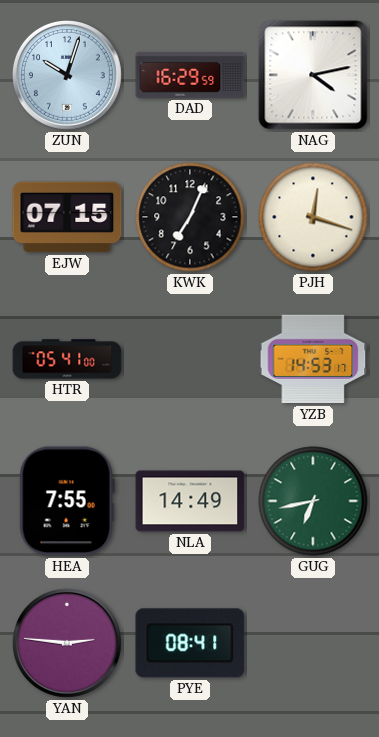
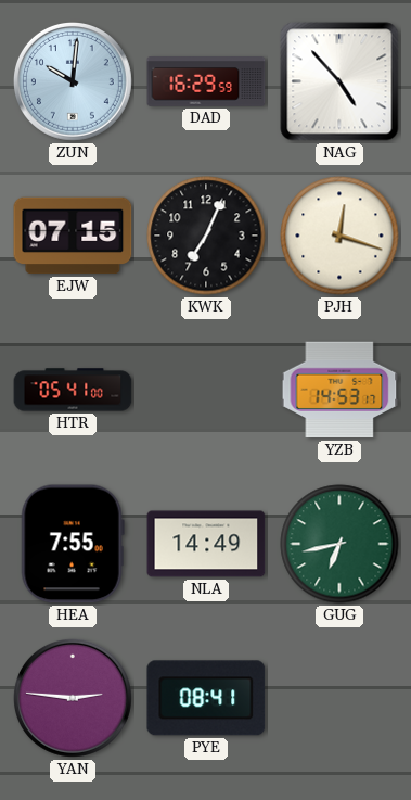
ZUN: 10:03 -> 10:01 (73, 81)
NAG: 4:13 -> 4:53 (339, 81)
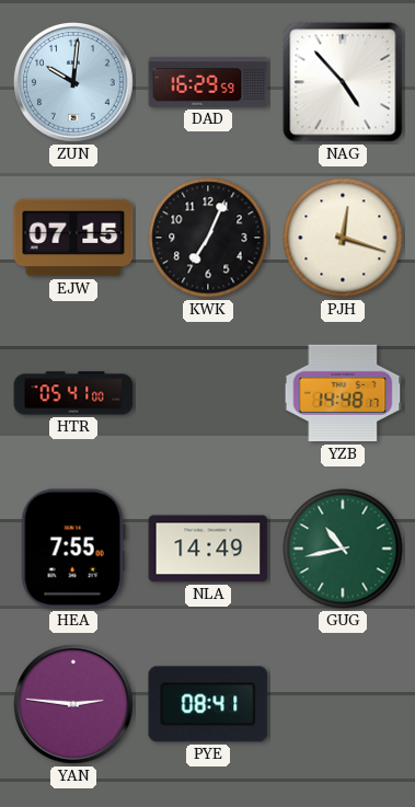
YZB: 14:53 -> 14:48 (343, 393)
GUG: 6:43 -> 10:43 (343, 549)
